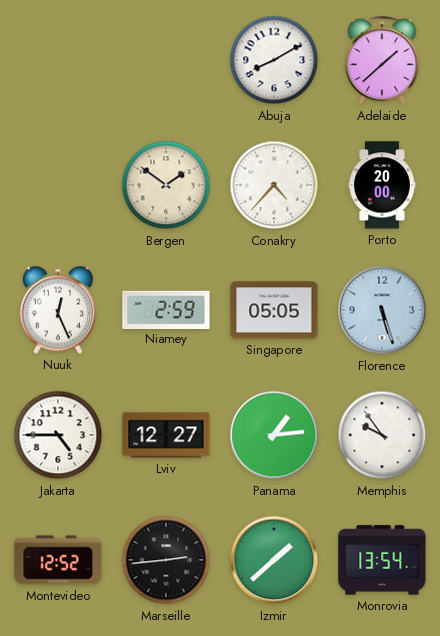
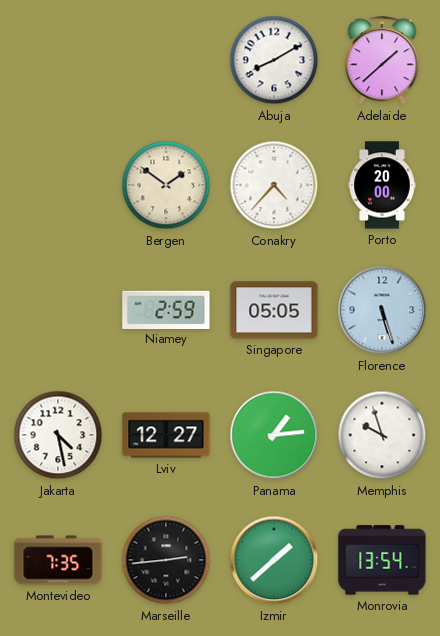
Nuuk: 12:26 -> none (57, 310)
Jakarta: 4:45 -> 4:28 (58, 435)
Memphis: 9:54 -> 9:57 (382, 435)
Montevideo: 12:52 -> 7:35 (58, 560)
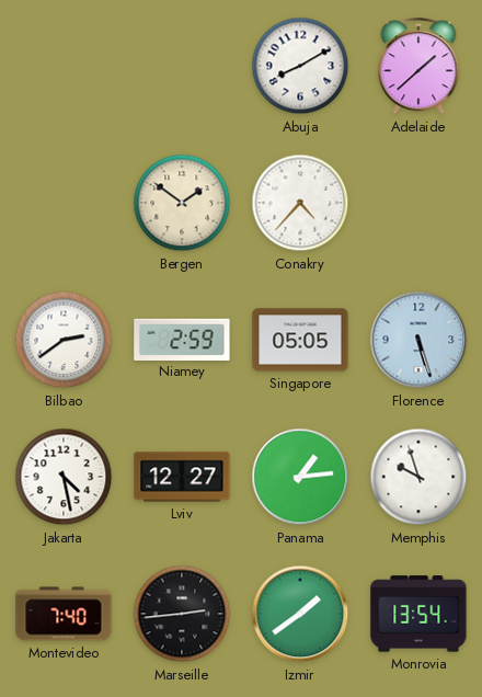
Porto: 20:00 -> none (382, 185)
Bilbao: none -> 2:39 (64, 340)
Montevideo: 7:35 -> 7:40 (64, 614)
Izmir: 1:38 -> 1:39 (300, 614)
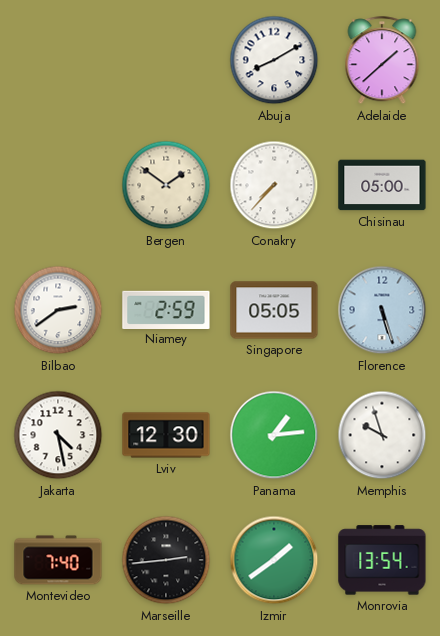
Conakry: 4:37 -> 7:37 (274, 185)
Chisinau: none -> 05:00 (382, 185)
Lviv: 12:27 -> 12:30 (166, 435)
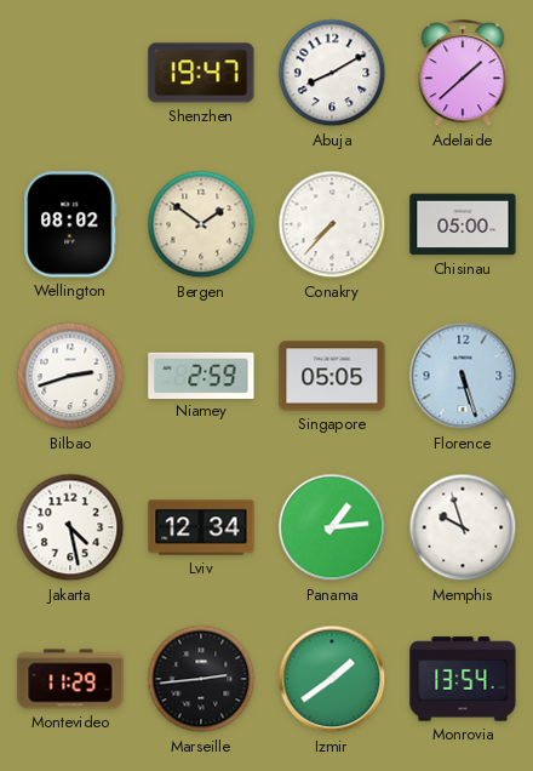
Shenzhen: none -> 19:47 (201, 73)
Wellington: none -> 08:02 (70, 224)
Bilbao: 2:39 -> 2:42 (70, 376)
Lviv: 12:30 -> 12:34 (201, 527)
Montevideo: 7:40 -> 11:29 (70, 679)
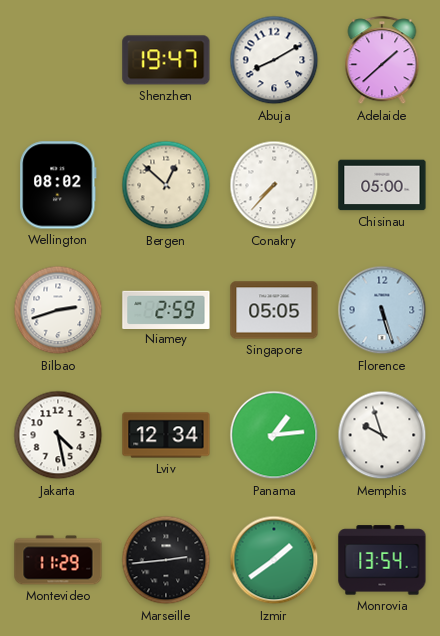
Bergen: 1:51 -> 12:52 (166, 185)
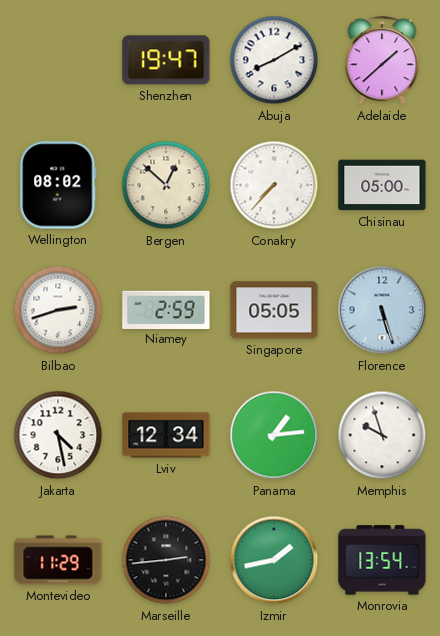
Izmir: 1:39 -> 1:43 (274, 560)
